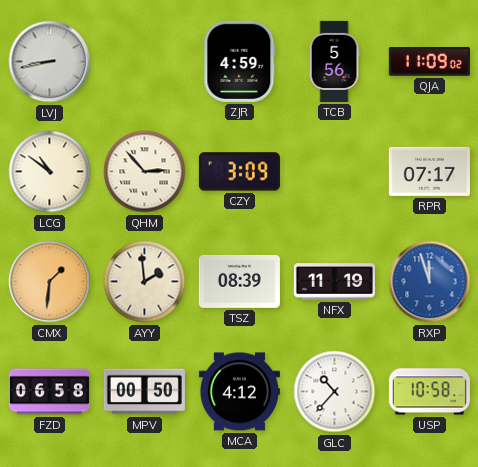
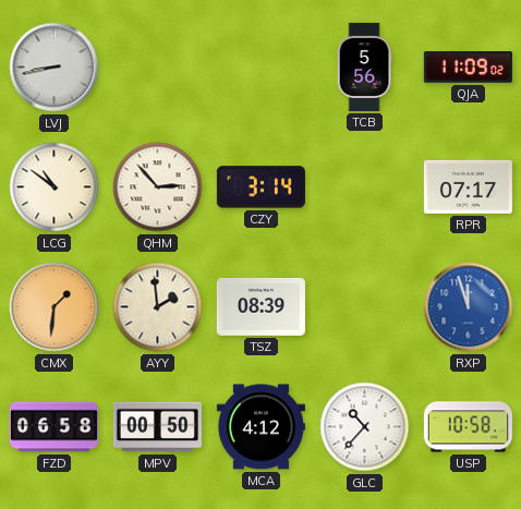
ZJR: 4:59 -> none (240, 61)
CZY: 3:09 -> 3:14 (260, 187)
NFX: 11:19 -> none (334, 282)
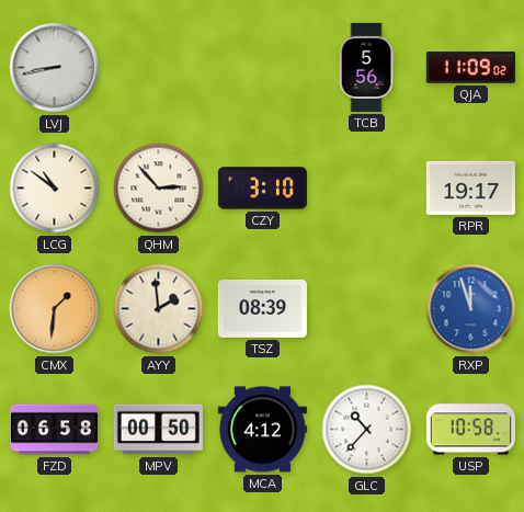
CZY: 3:14 -> 3:10 (262, 189)
RPR: 07:17 -> 19:17 (470, 187)
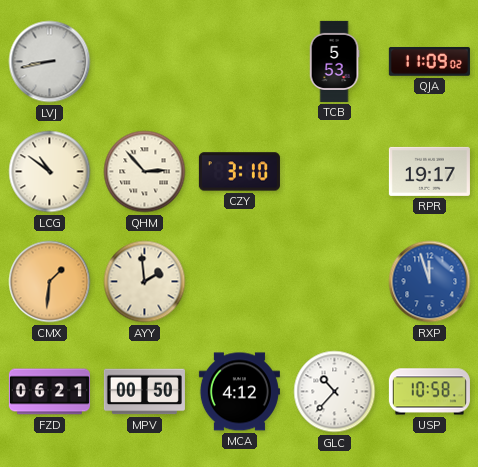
TCB: 5:56 -> 5:53 (334, 61)
TSZ: 08:39 -> none (262, 308)
FZD: 06:58 -> 06:21 (49, 392)
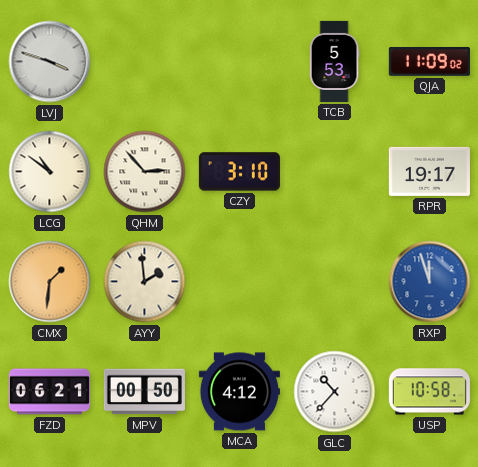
LVJ: 8:43 -> 3:48 (50, 62)
